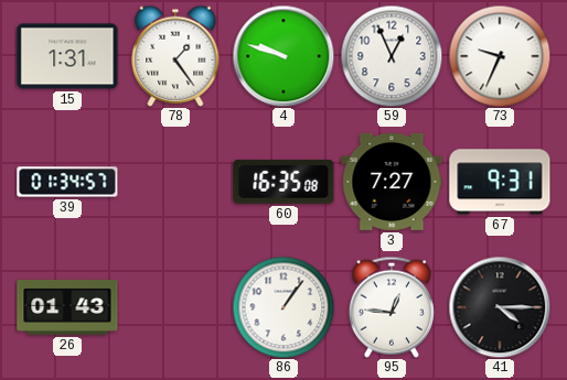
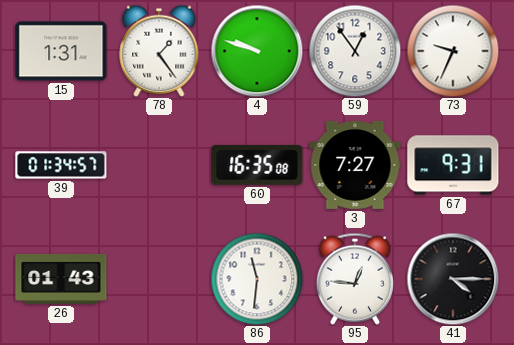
59: 12:56 -> 12:54 (355, 51)
86: 1:06 -> 11:31 (257, 279)
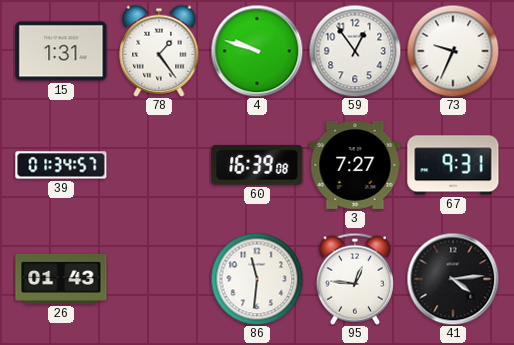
60: 16:35 -> 16:39 (257, 165)
41: 4:15 -> 4:14 (453, 279)
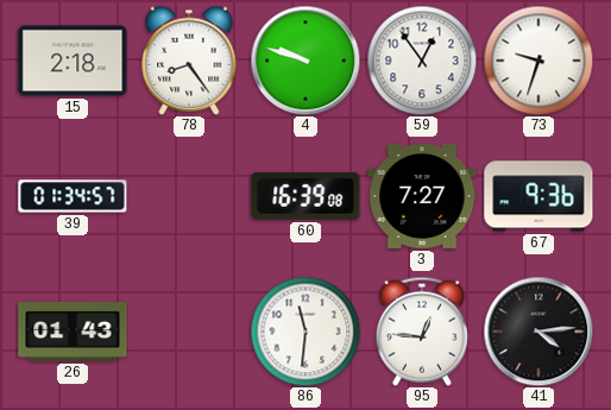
15: 1:31 -> 2:18 (73, 61)
78: 1:24 -> 8:24 (189, 61)
73: 9:34 -> 9:33 (538, 61)
67: 9:31 -> 9:36 (538, 196)
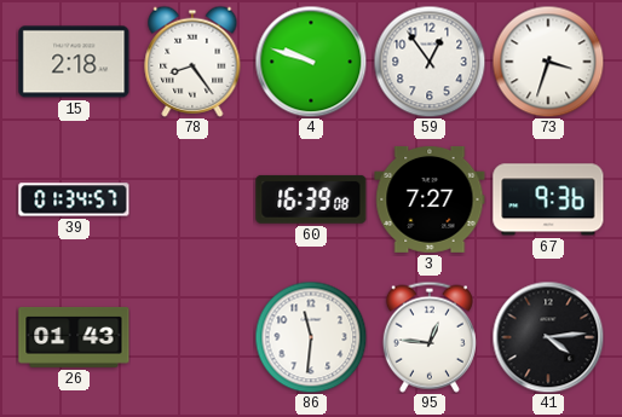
73: 9:33 -> 3:33 (548, 62)
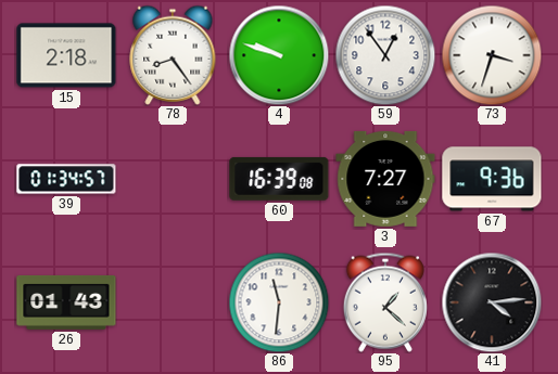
95: 12:46 -> 1:22 (385, 302)
